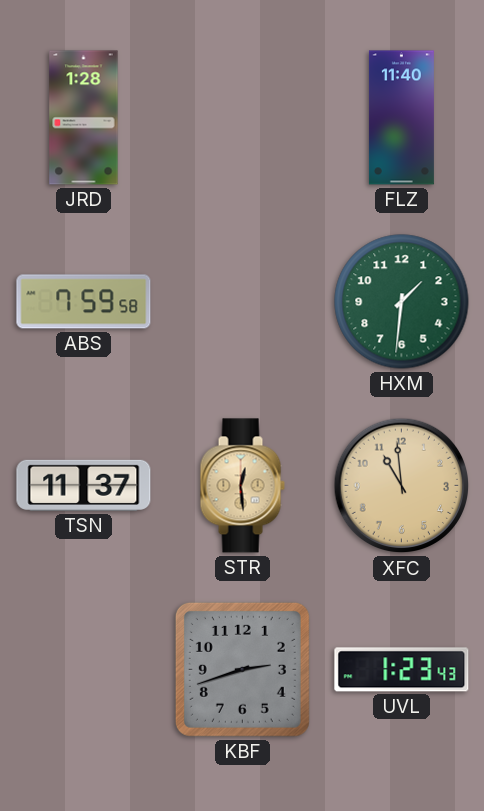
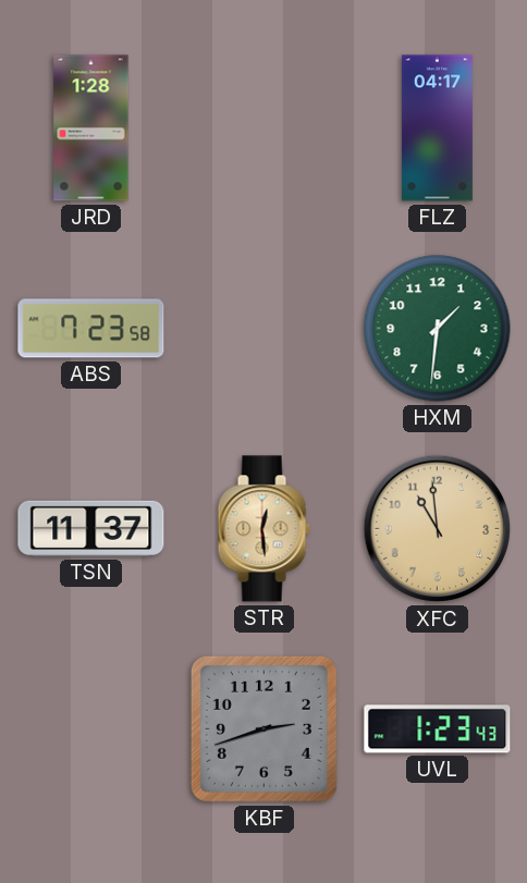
FLZ: 11:40 -> 04:17 (437, 128)
ABS: 7:59 -> 7:23 (91, 329)
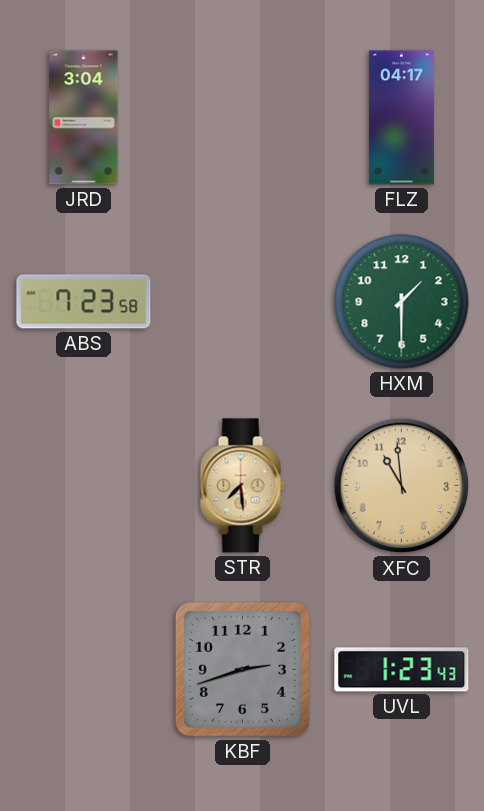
JRD: 1:28 -> 3:04 (84, 118)
HXM: 1:31 -> 1:30 (402, 302)
TSN: 11:37 -> none (91, 528)
STR: 12:29 -> 7:29 (242, 486)
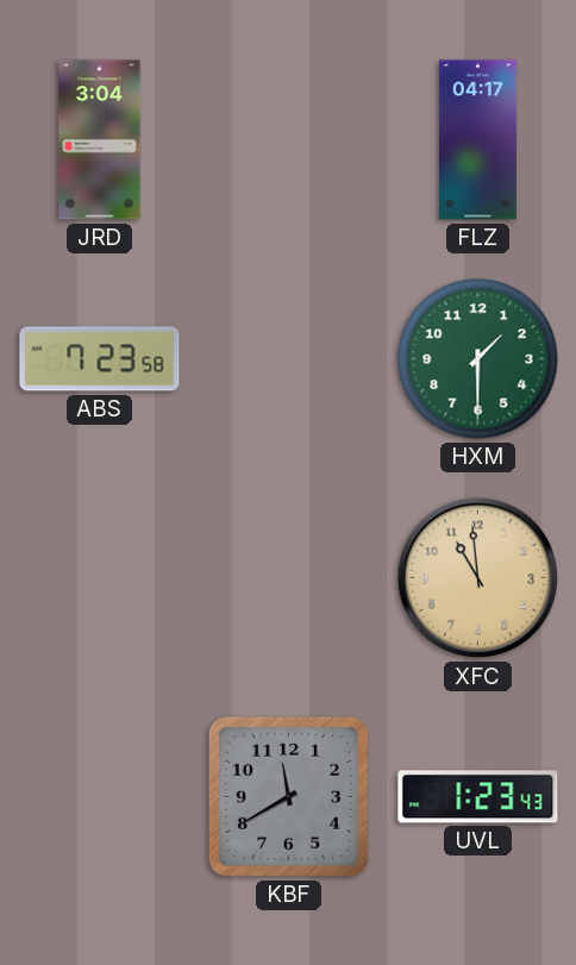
STR: 7:29 -> none (242, 486)
KBF: 2:42 -> 11:40 (288, 796)
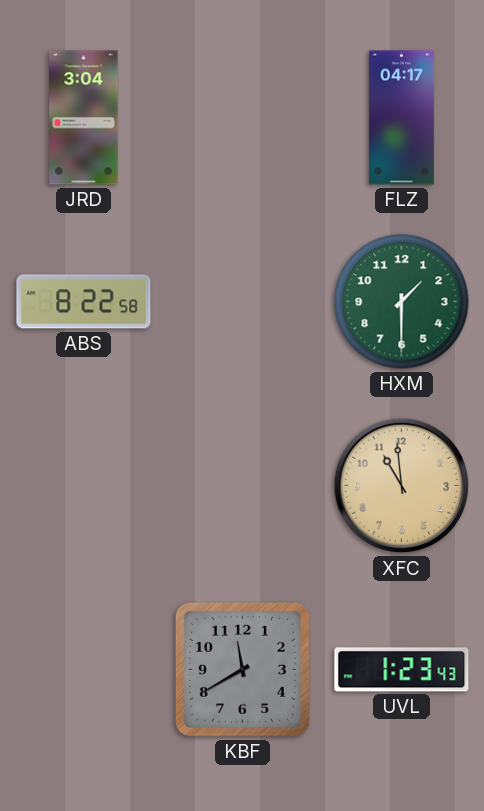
ABS: 7:23 -> 8:22 (84, 302)
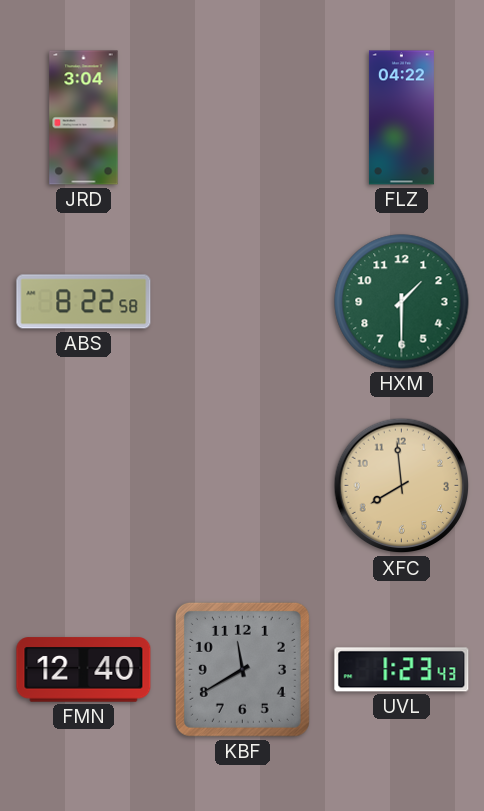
FLZ: 04:17 -> 04:22 (401, 118)
XFC: 10:59 -> 7:59 (402, 486)
FMN: none -> 12:40 (84, 670)
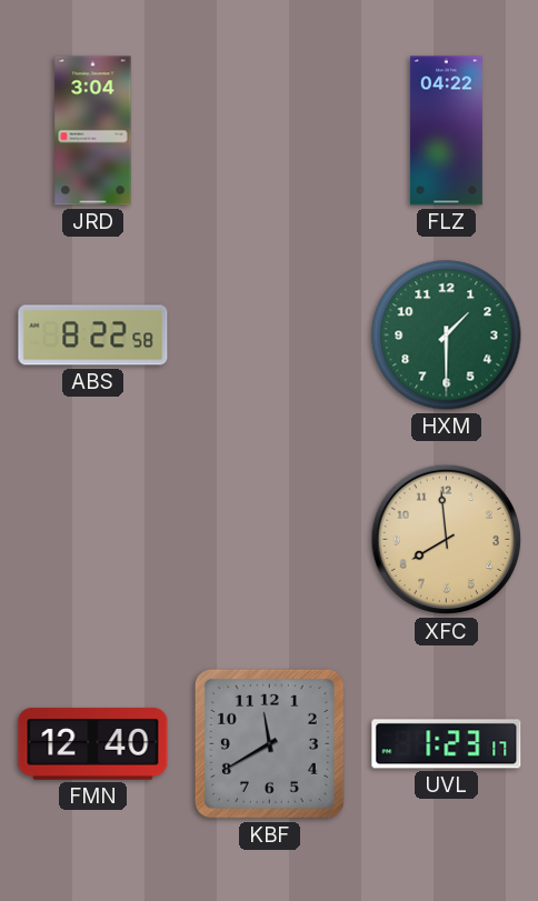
UVL: 1:23:43 -> 1:23:17 (447, 744)
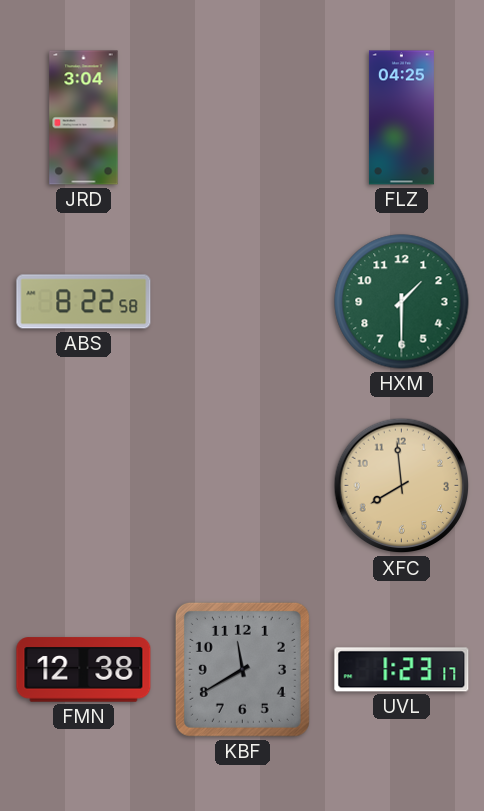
FLZ: 04:22 -> 04:25 (401, 118)
FMN: 12:40 -> 12:38 (84, 670)
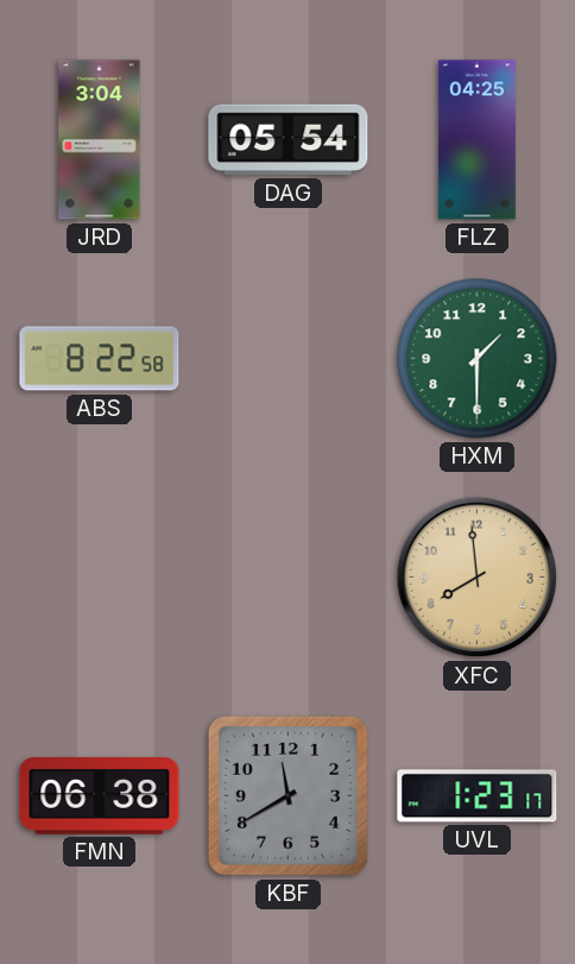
DAG: none -> 05:54 (289, 140)
FMN: 12:38 -> 06:38 (100, 796)
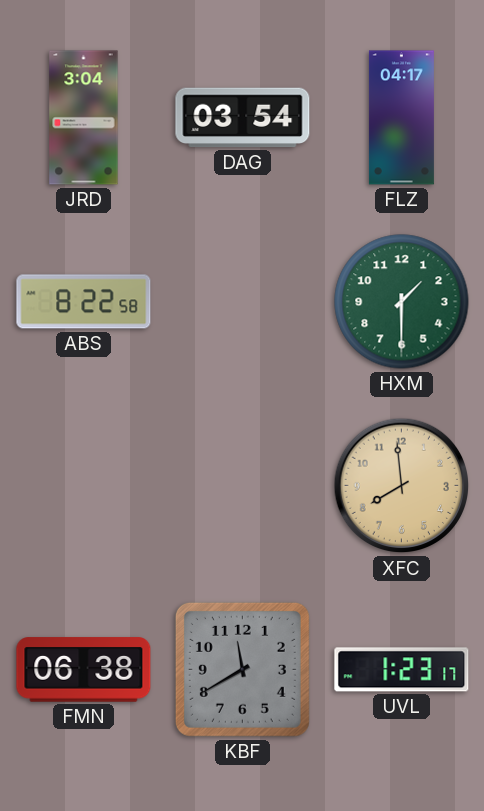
DAG: 05:54 -> 03:54 (243, 118)
FLZ: 04:25 -> 04:17 (401, 118)
